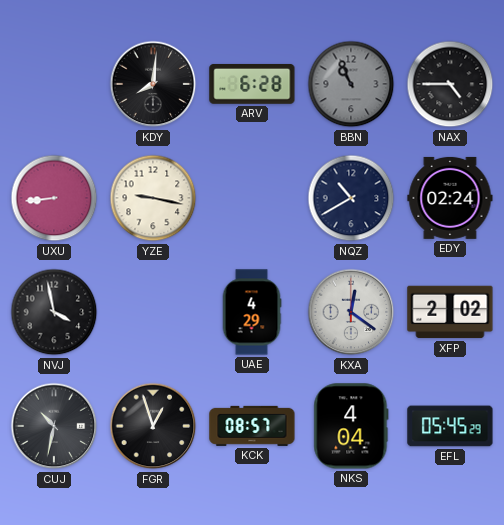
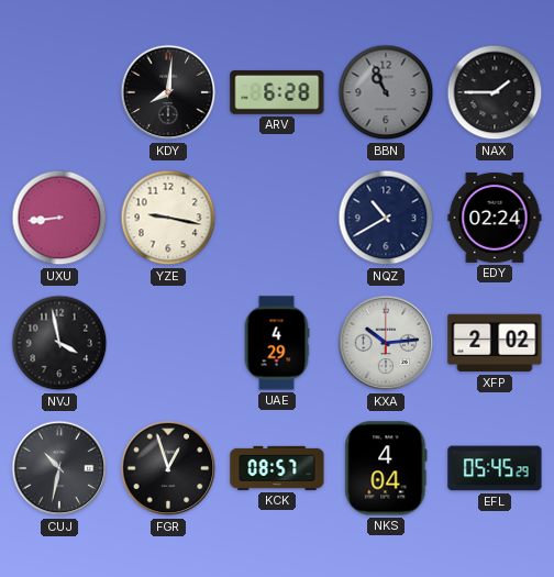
NAX: 4:45 -> 1:45 (495, 92)
KXA: 12:21 -> 10:14 (386, 343)
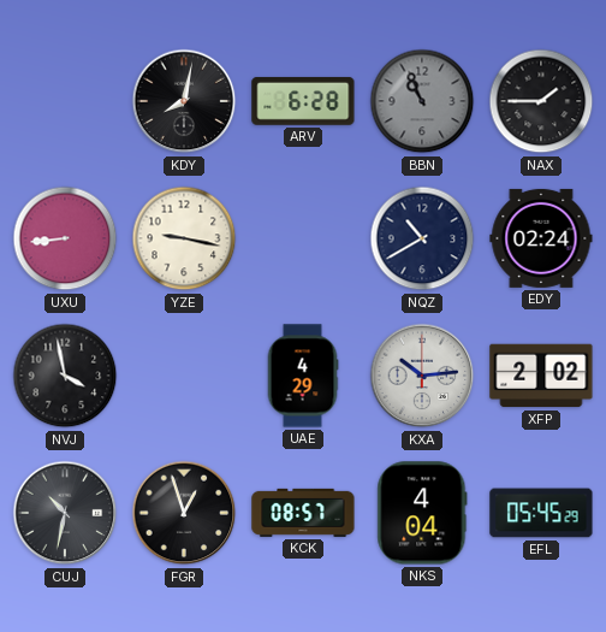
KDY: 8:01 -> 8:02 (184, 101)
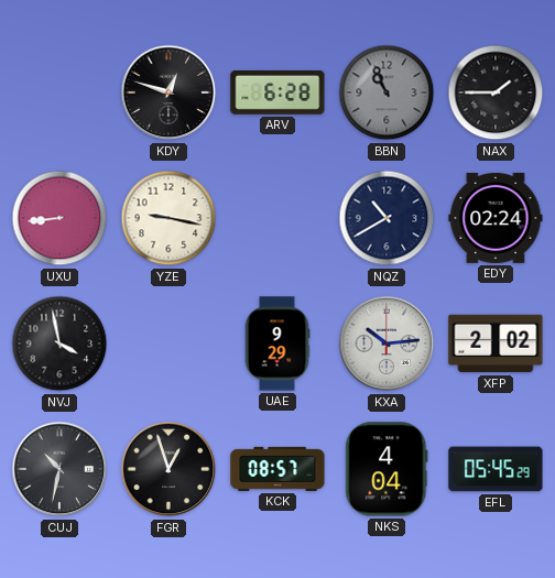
KDY: 8:02 -> 12:48 (168, 92)
UAE: 4:29 -> 9:29 (277, 343)
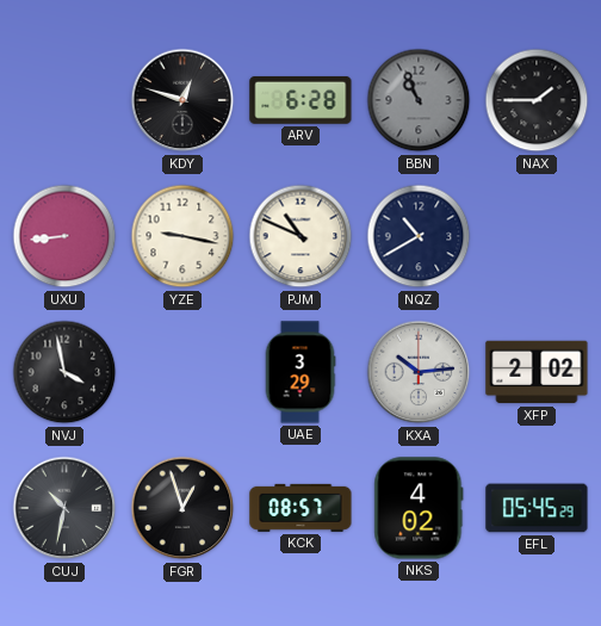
PJM: none -> 10:49 (300, 236)
EDY: 02:24 -> none (496, 218)
UAE: 9:29 -> 3:29 (300, 372)
NKS: 4:04 -> 4:02 (419, 508)
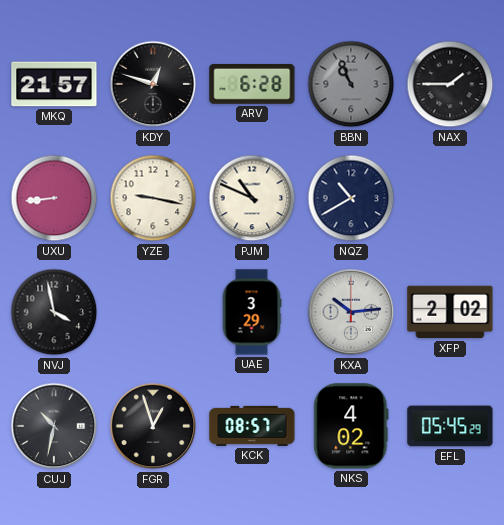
MKQ: none -> 21:57 (54, 84)
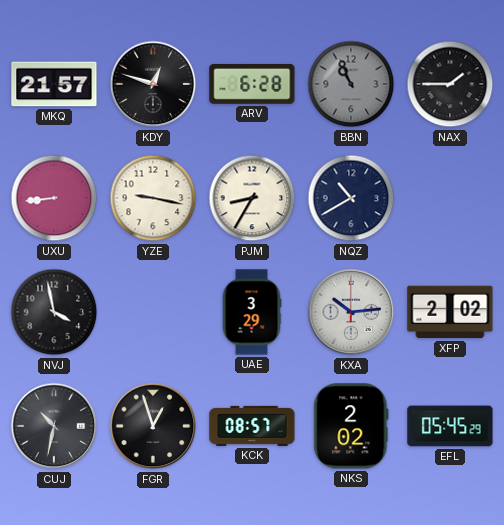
PJM: 10:49 -> 8:35 (252, 198)
NKS: 4:02 -> 2:02 (351, 426)
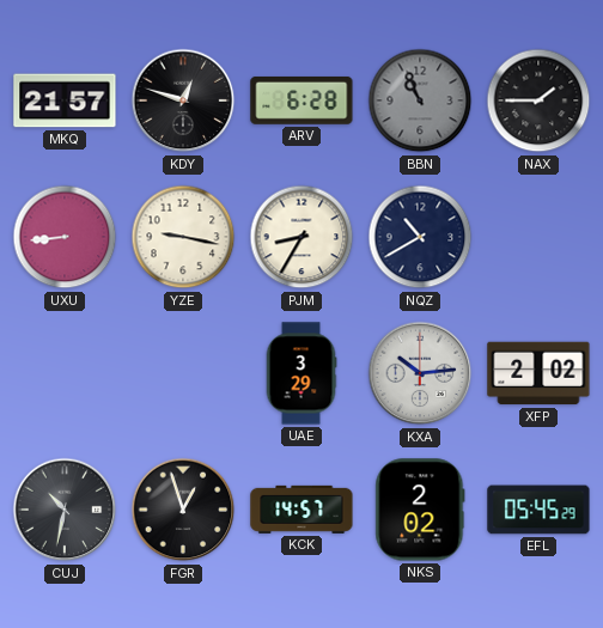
NVJ: 3:58 -> none (54, 312)
KCK: 08:57 -> 14:57 (301, 510)
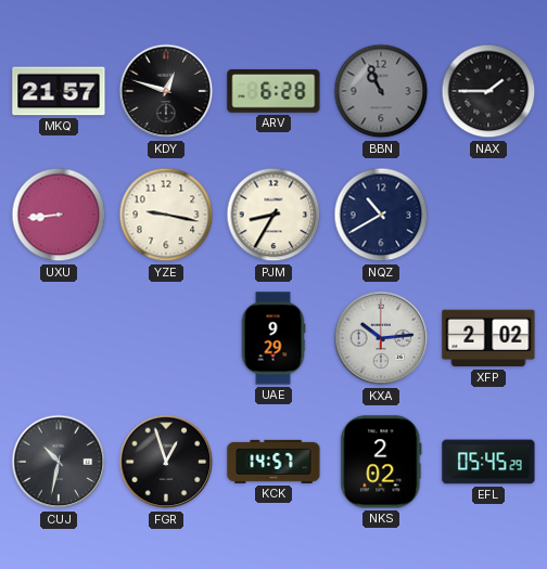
UAE: 3:29 -> 9:29 (273, 338)
